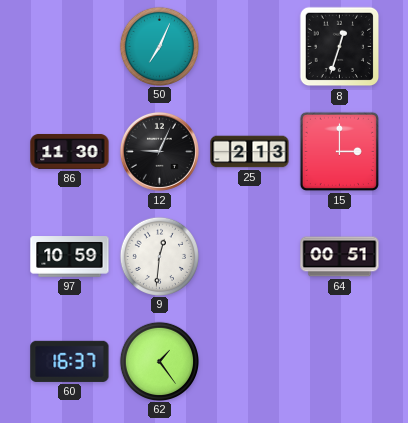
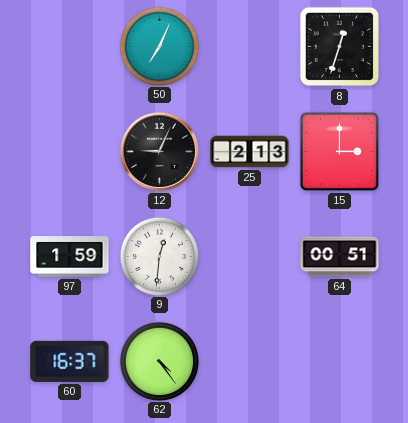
86: 11:30 -> none (70, 151)
97: 10:59 -> 1:59 (70, 257)
62: 1:24 -> 4:24 (159, 361)
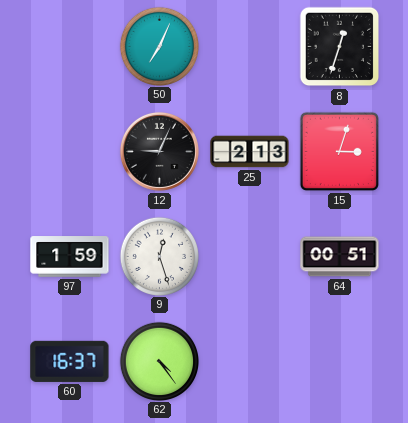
15: 3:00 -> 3:03 (339, 151)
9: 12:31 -> 12:27 (159, 256)
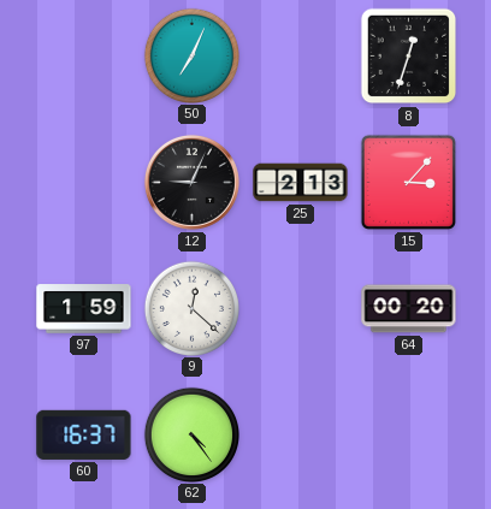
15: 3:03 -> 3:07 (408, 182)
9: 12:27 -> 12:22 (191, 308)
64: 00:51 -> 00:20 (409, 309)
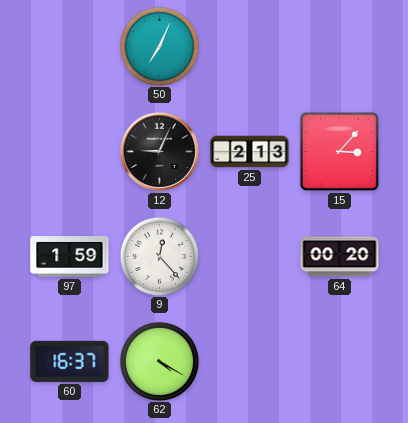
8: 12:33 -> none (409, 57)
9: 12:22 -> 12:23 (159, 256)
62: 4:24 -> 4:20 (159, 361)
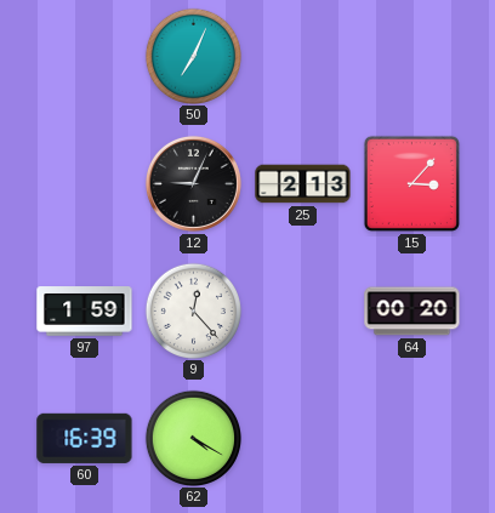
60: 16:37 -> 16:39 (85, 438)
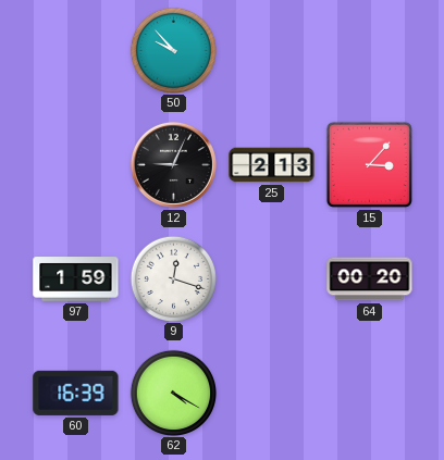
50: 7:04 -> 9:53 (173, 50)
9: 12:23 -> 12:18 (173, 278)
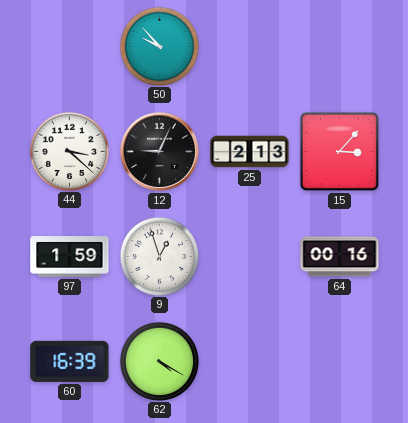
44: none -> 3:22 (69, 151)
9: 12:18 -> 12:57 (159, 256)
64: 00:20 -> 00:16 (340, 257)
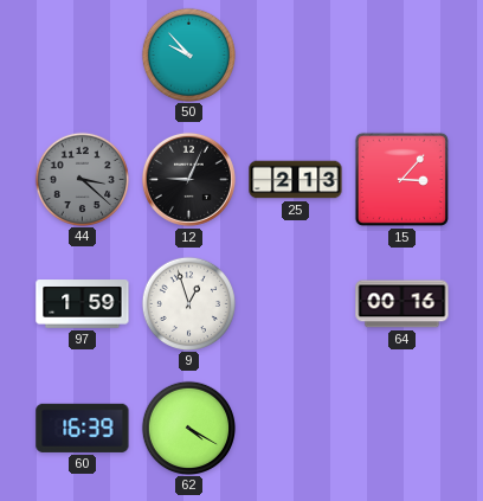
44 dial: white -> grey (82, 179)
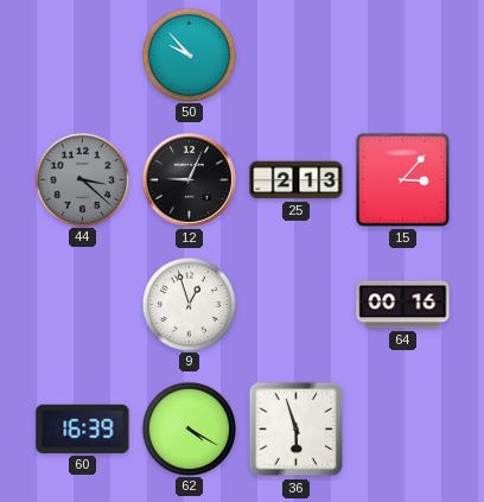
97: 1:59 -> none (83, 304)
36: none -> 5:57 (297, 430)
